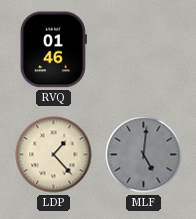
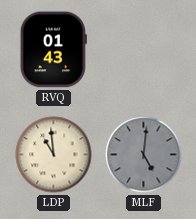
RVQ: 01:46 -> 01:43 (53, 50)
LDP: 1:23 -> 10:59 (54, 155)
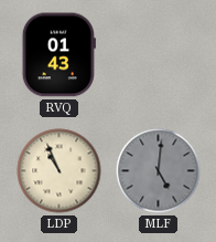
LDP: 10:59 -> 10:56 (60, 171)
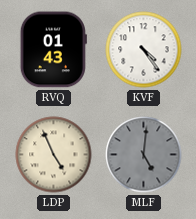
KVF: none -> 4:24 (144, 50)
LDP: 10:56 -> 4:56 (54, 155)
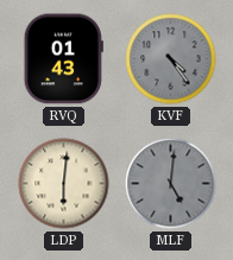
KVF dial: white -> grey (171, 59)
LDP: 4:56 -> 6:01 (64, 184)
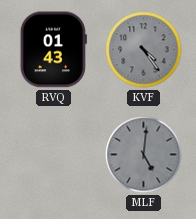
LDP: 6:01 -> none (64, 184)
